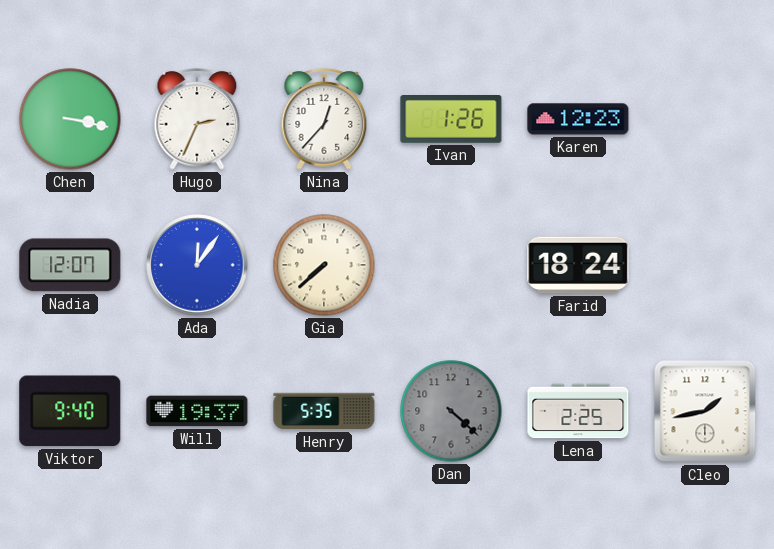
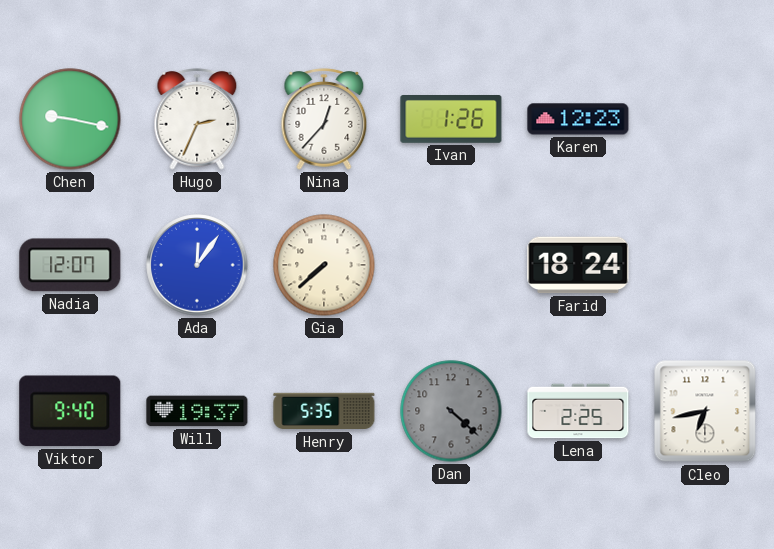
Chen: 3:17 -> 9:17 (70, 119)
Cleo: 1:43 -> 6:43 (705, 411)
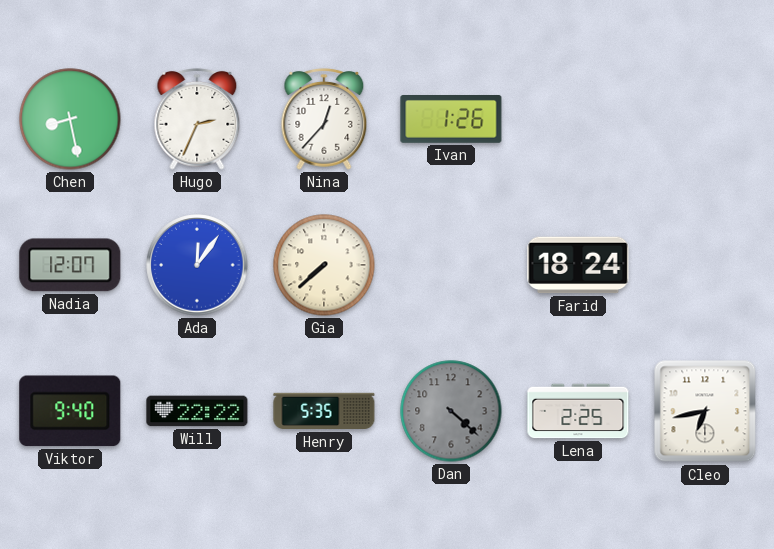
Chen: 9:17 -> 8:28 (70, 119)
Karen: 12:23 -> none (578, 119)
Will: 19:37 -> 22:22 (197, 411)
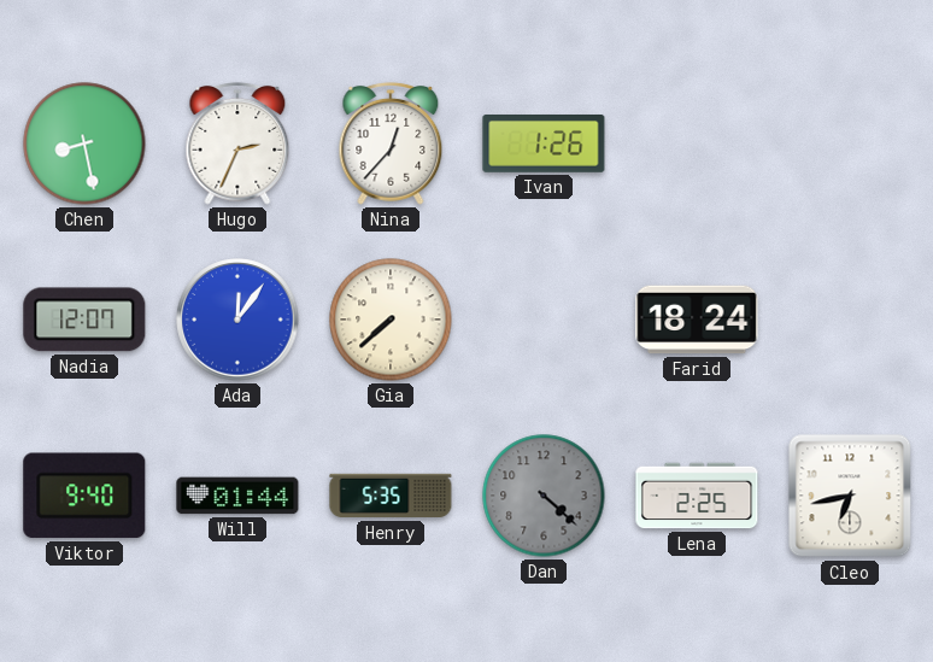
Will: 22:22 -> 01:44 (237, 496)
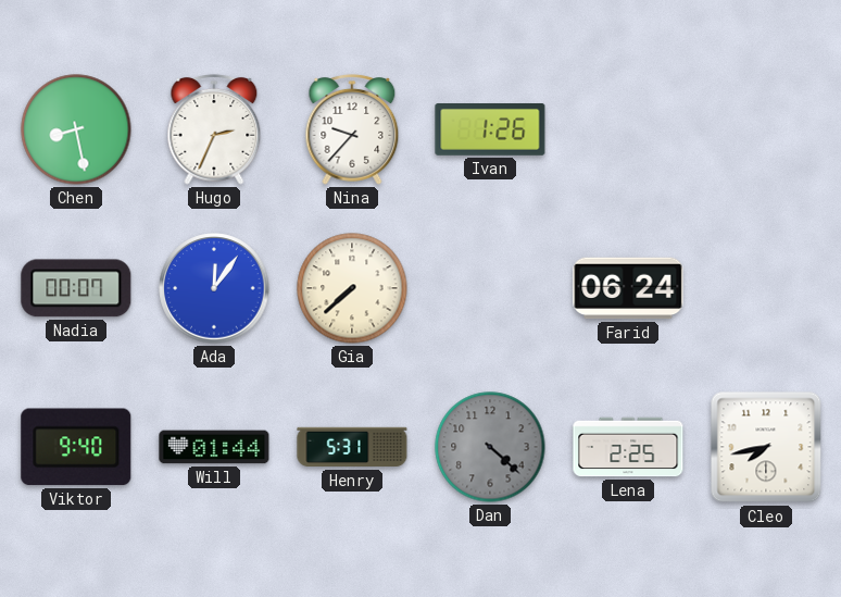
Nina: 12:37 -> 9:37 (352, 129)
Nadia: 12:07 -> 00:07 (76, 288)
Farid: 18:24 -> 06:24 (628, 288)
Henry: 5:35 -> 5:31 (352, 447)
Cleo: 6:43 -> 7:43 (766, 447)
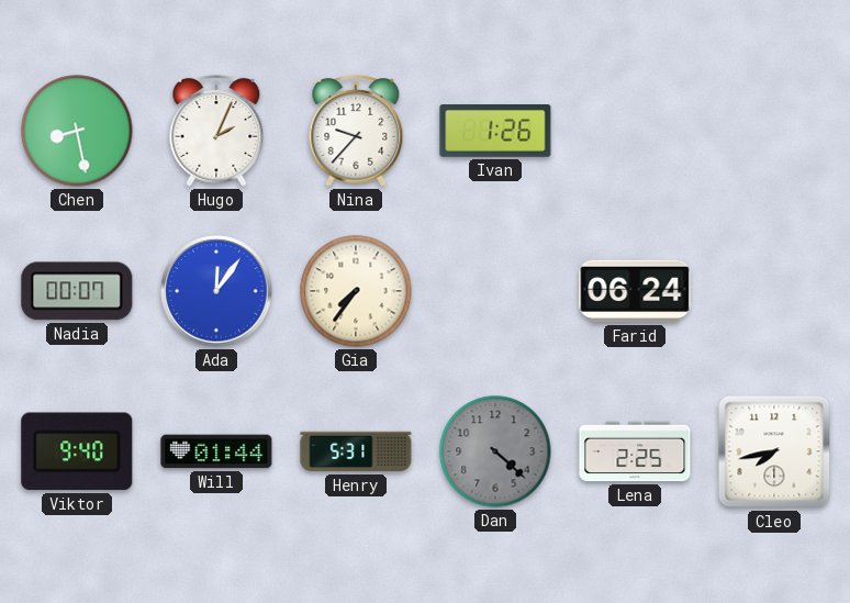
Hugo: 2:34 -> 2:04 (216, 131)
Gia: 7:38 -> 7:36 (356, 291)
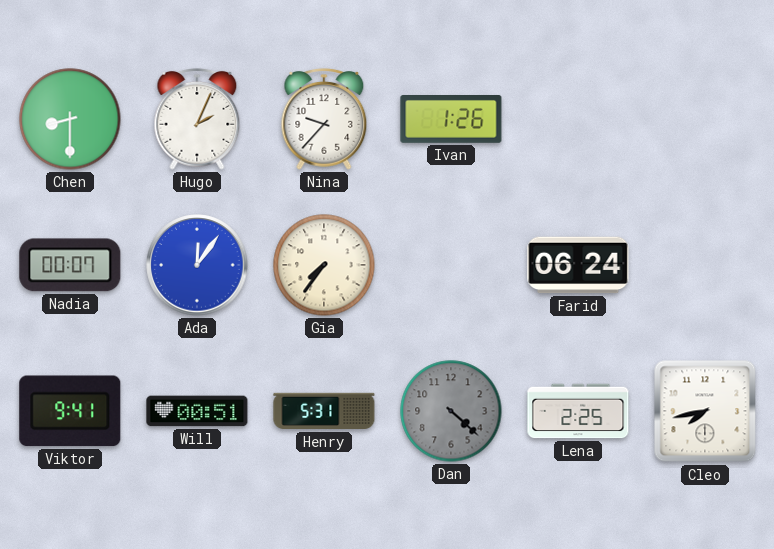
Chen: 8:28 -> 8:30 (70, 119)
Viktor: 9:40 -> 9:41 (70, 411)
Will: 01:44 -> 00:51 (197, 411)
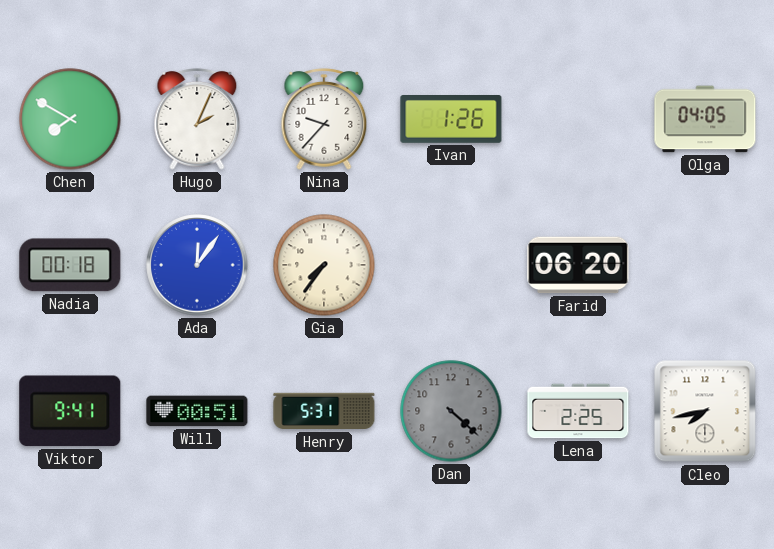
Chen: 8:30 -> 7:50 (70, 119)
Olga: none -> 04:05 (705, 119)
Nadia: 00:07 -> 00:18 (70, 265)
Farid: 06:24 -> 06:20 (578, 265)
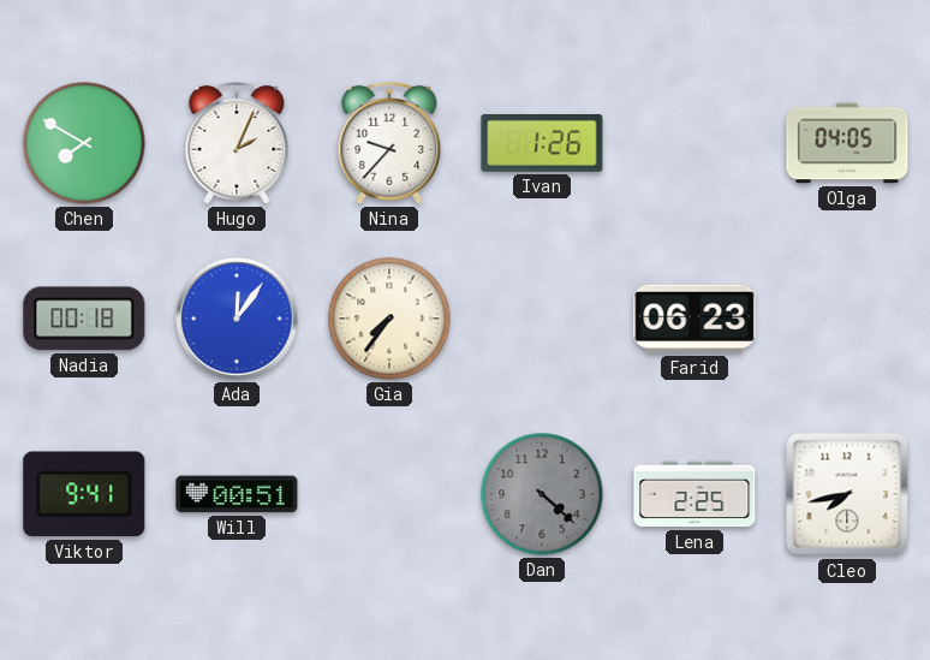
Farid: 06:20 -> 06:23 (694, 319)
Henry: 5:31 -> none (324, 411)
